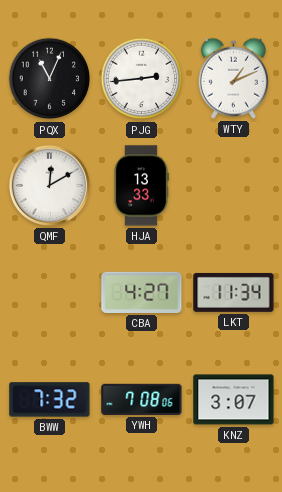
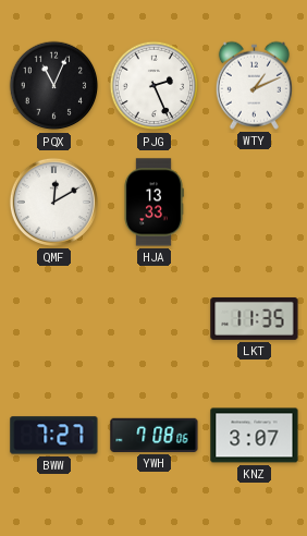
PJG: 2:44 -> 2:26 (155, 86)
CBA: 4:27 -> none (142, 292)
LKT: 11:34 -> 11:35 (255, 318)
BWW: 7:32 -> 7:27 (54, 436)
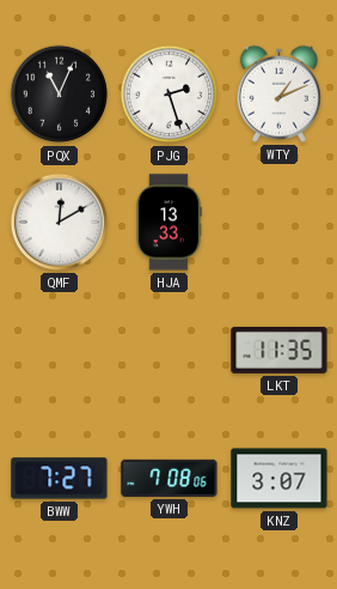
PJG: 2:26 -> 2:27 (170, 95)
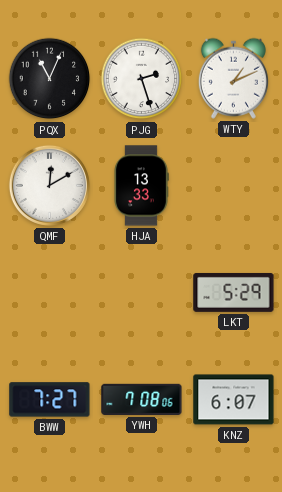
LKT: 11:35 -> 5:29 (234, 292)
KNZ: 3:07 -> 6:07 (234, 400)
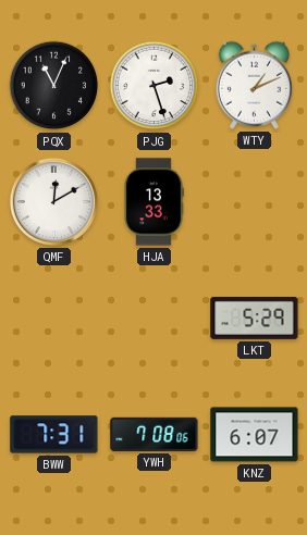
BWW: 7:27 -> 7:31 (54, 435)
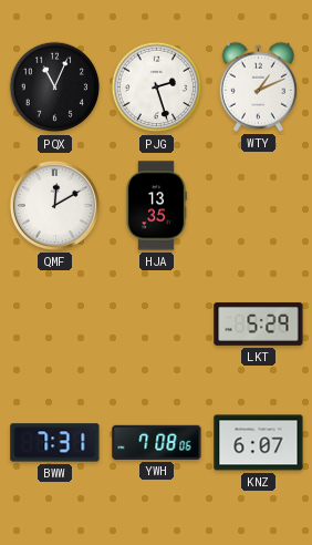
HJA: 13:33 -> 13:35 (156, 206)
